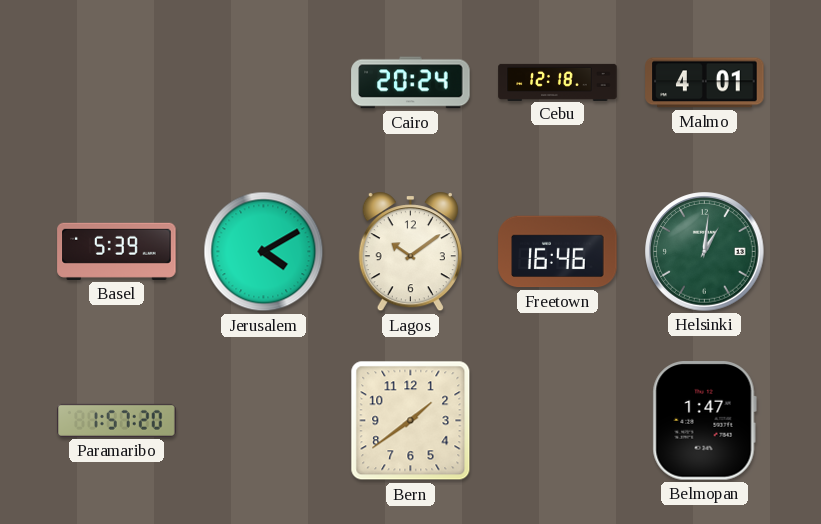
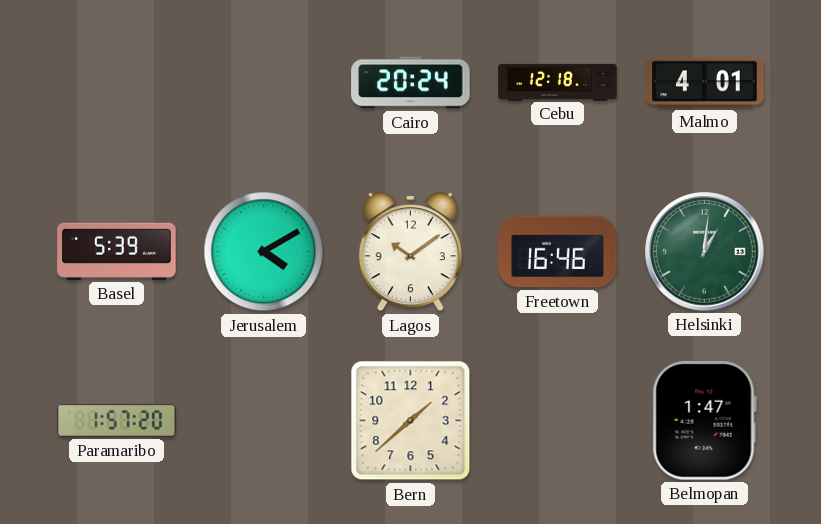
Bern: 1:39 -> 1:38 (411, 421)
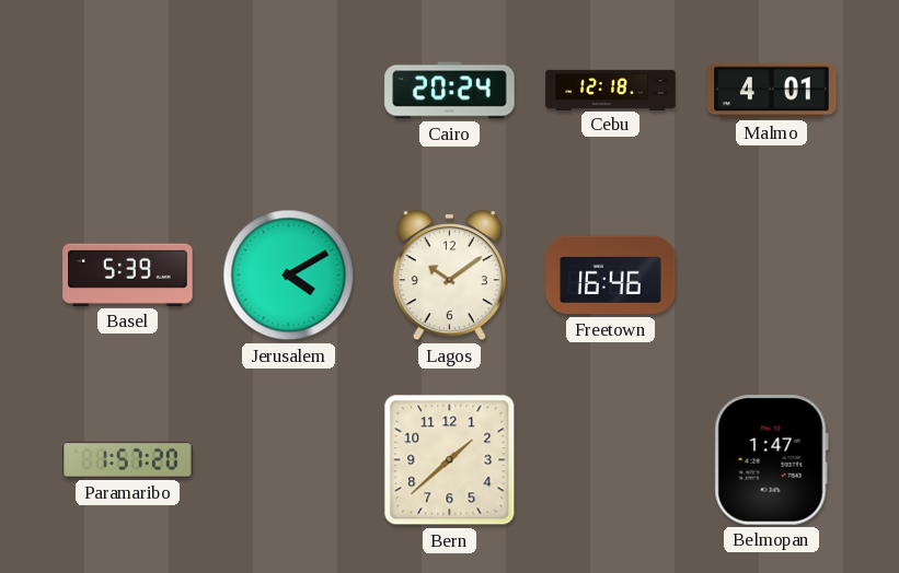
Helsinki: 1:01 -> none (705, 252)
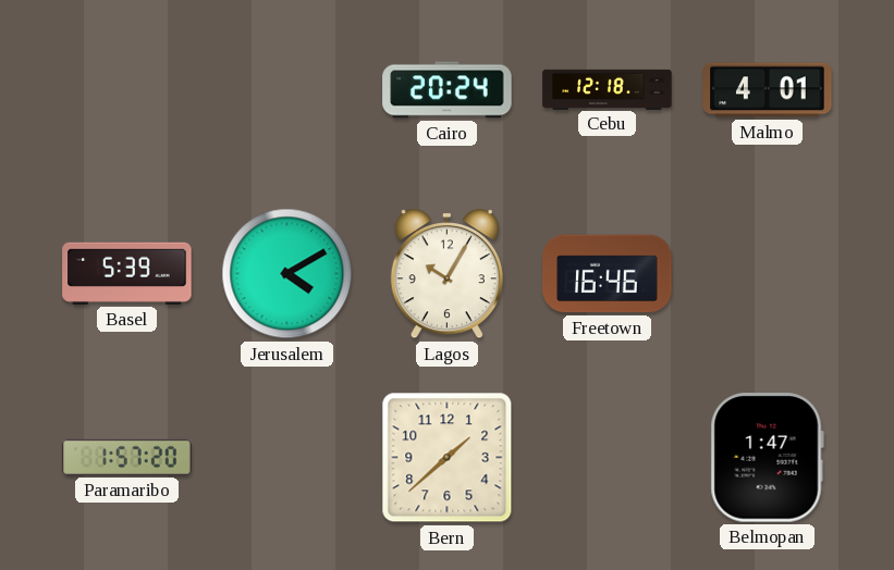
Lagos: 10:09 -> 10:05 (446, 274)
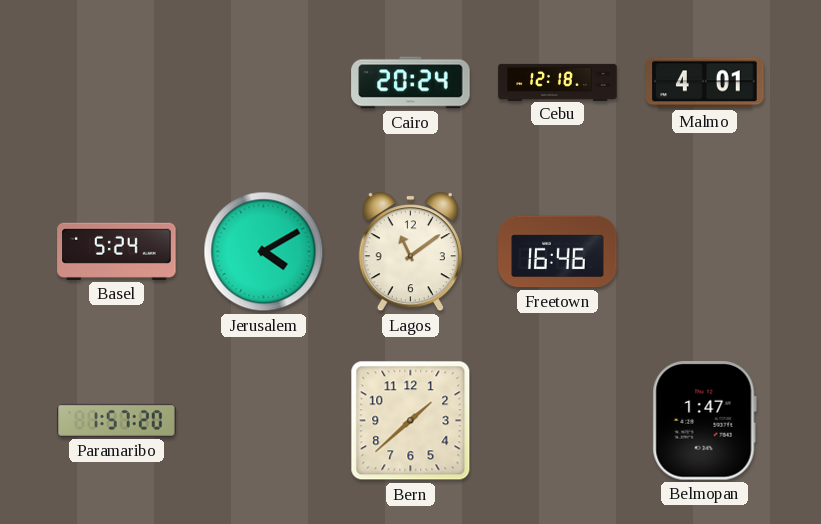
Basel: 5:39 -> 5:24 (117, 251)
Lagos: 10:05 -> 11:09 (410, 252)
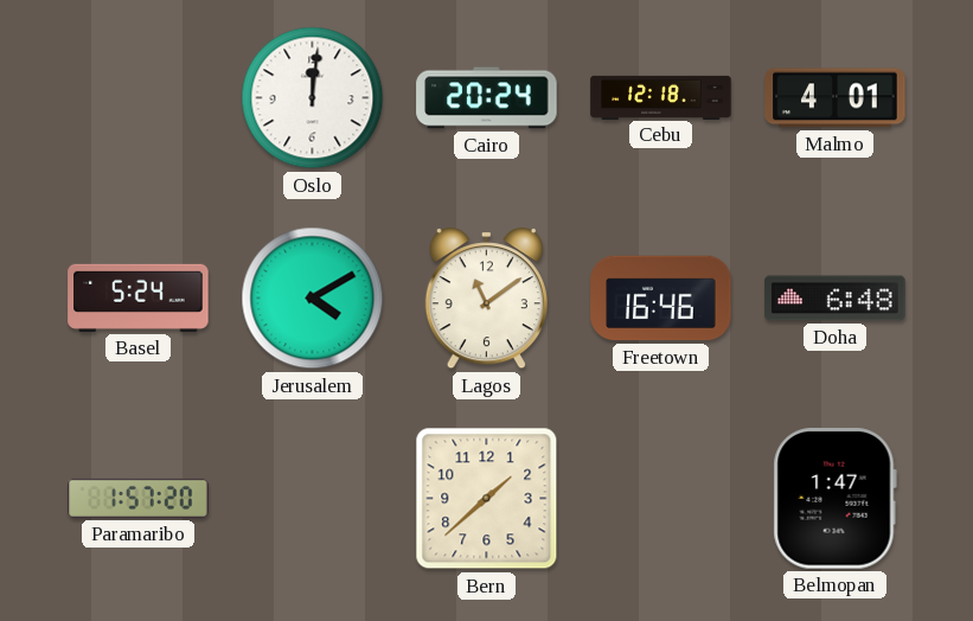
Oslo: none -> 12:01 (313, 98)
Doha: none -> 6:48 (836, 299)
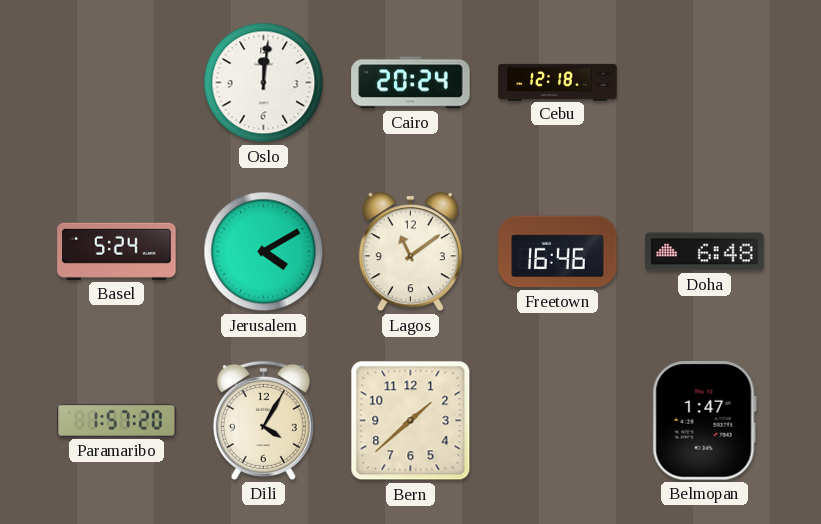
Malmo: 4:01 -> none (836, 98)
Dili: none -> 4:05 (263, 420)
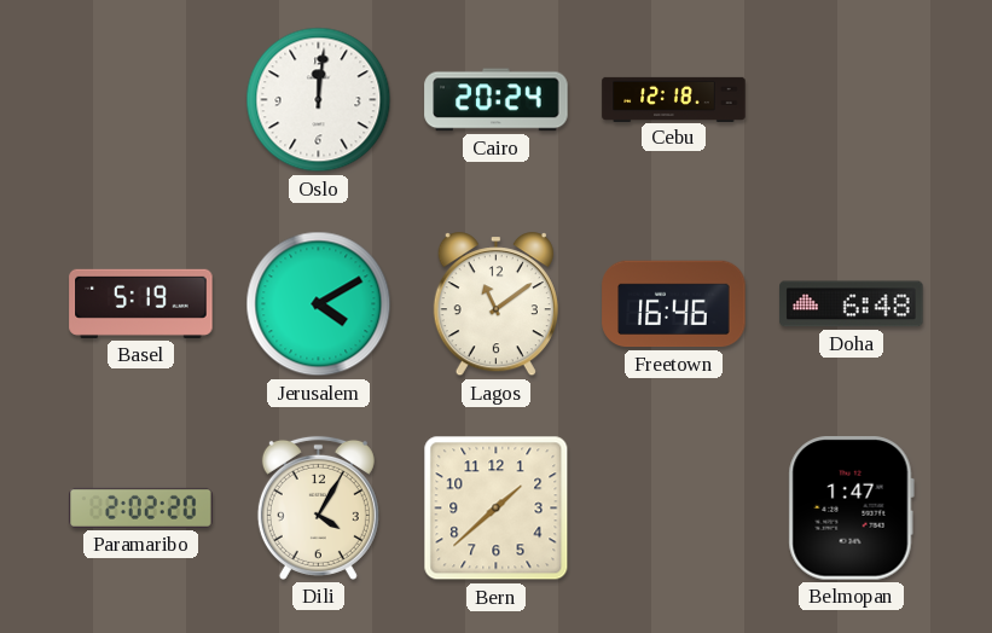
Basel: 5:24 -> 5:19 (141, 303)
Paramaribo: 1:57 -> 2:02 (141, 507)
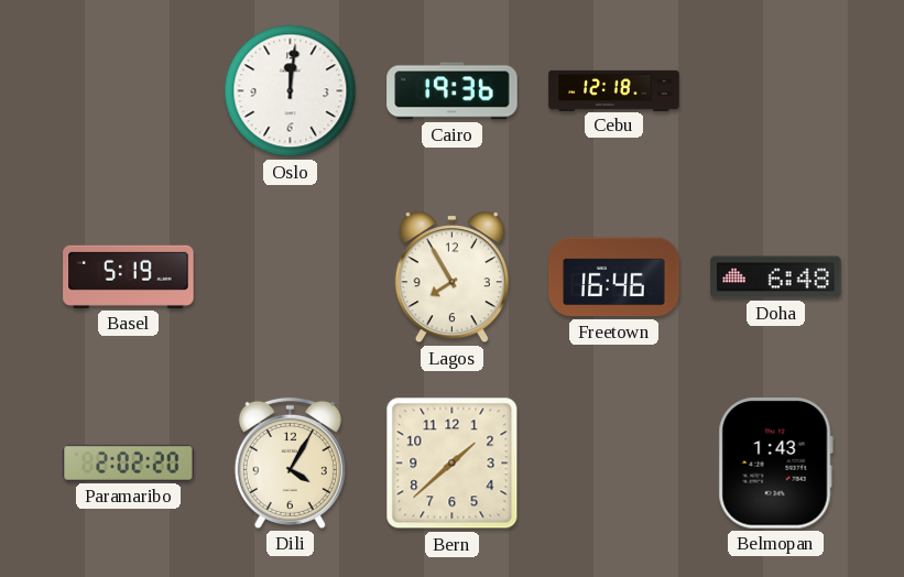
Cairo: 20:24 -> 19:36 (453, 91)
Jerusalem: 4:10 -> none (319, 304)
Lagos: 11:09 -> 7:55 (451, 277)
Belmopan: 1:47 -> 1:43 (775, 464)
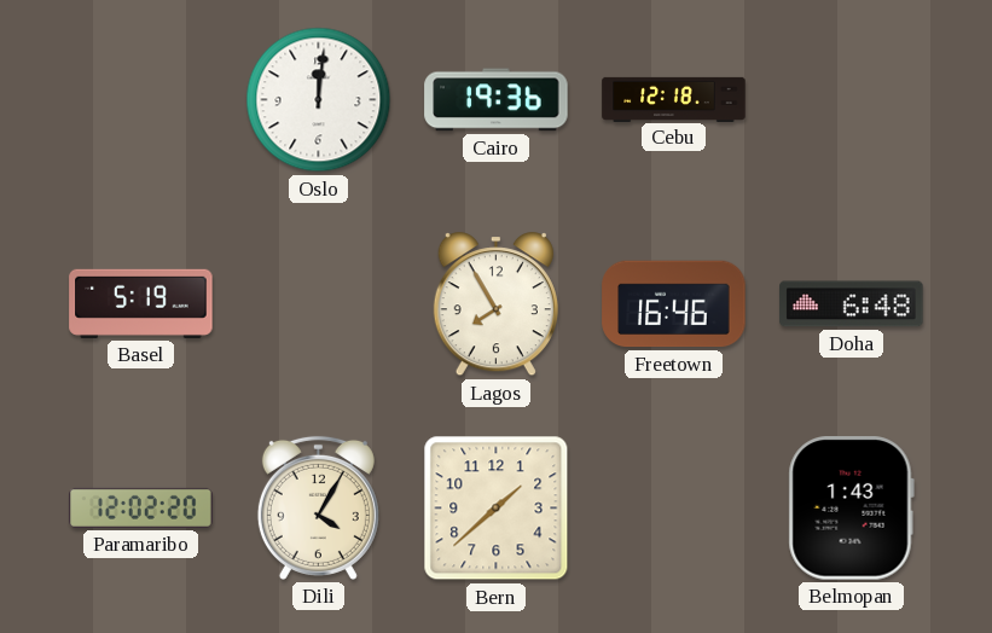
Paramaribo: 2:02 -> 12:02 (141, 507)
